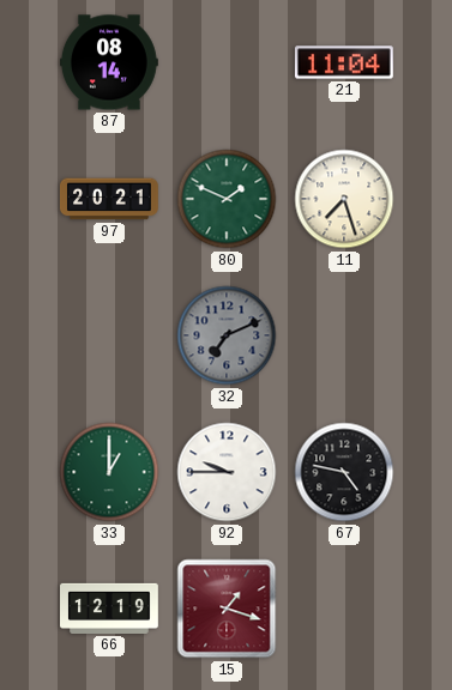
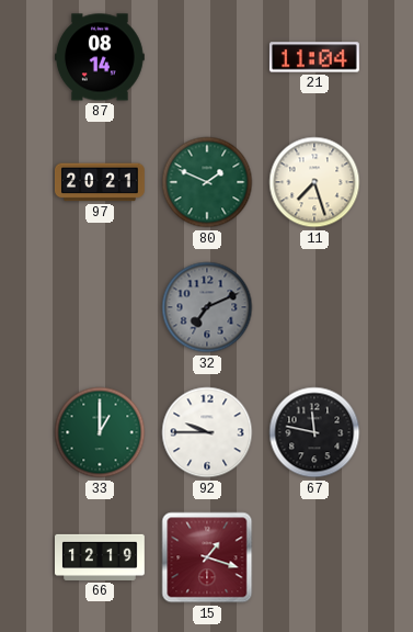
67: 4:47 -> 11:47 (314, 432)
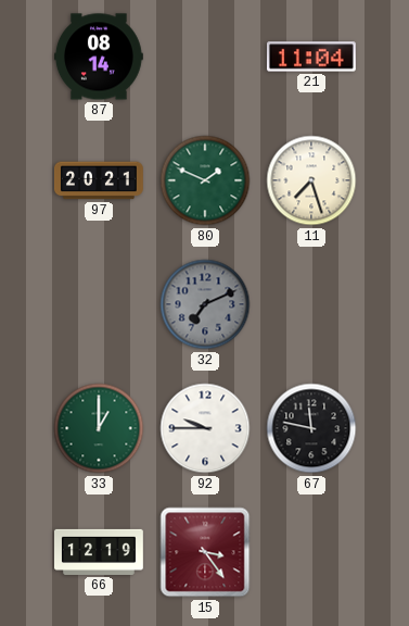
15: 1:18 -> 3:24 (205, 552)
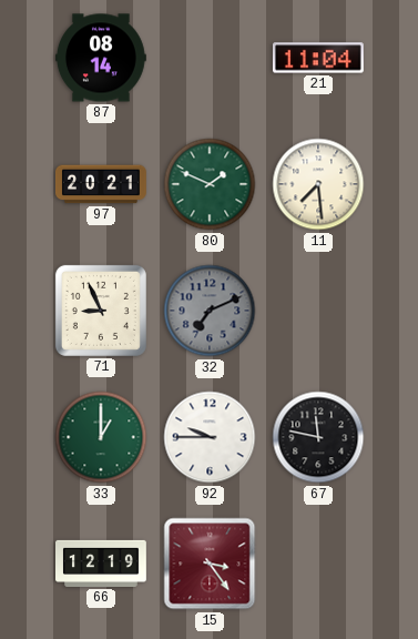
11: 7:27 -> 7:29 (318, 184)
71: none -> 8:56 (101, 311)
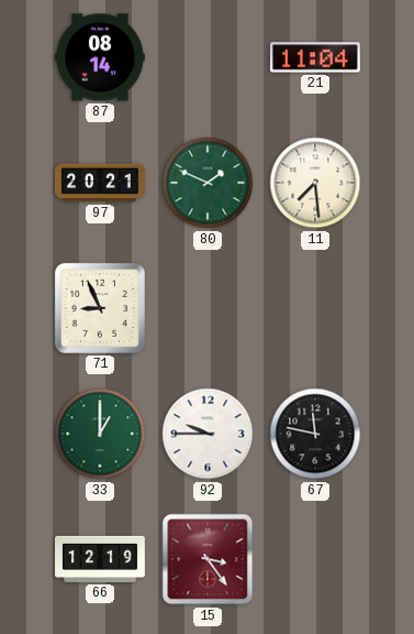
32: 7:11 -> none (210, 311)
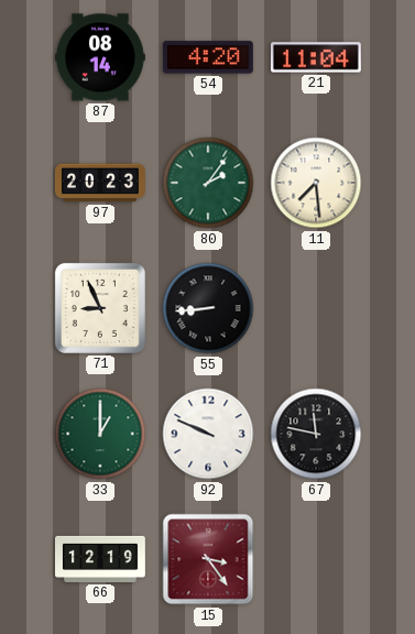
54: none -> 4:20 (208, 57)
97: 20:21 -> 20:23 (101, 183)
80: 1:49 -> 2:06 (208, 183)
55: none -> 8:44 (208, 308)
92: 9:45 -> 9:49 (208, 434)
